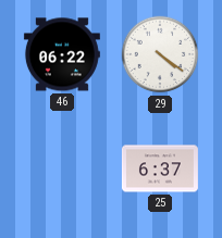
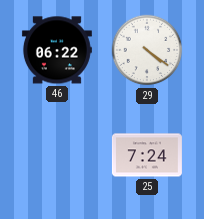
25: 6:37 -> 7:24 (147, 155)
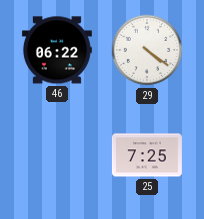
25: 7:24 -> 7:25 (147, 155)
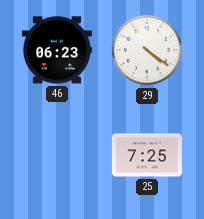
46: 06:22 -> 06:23 (57, 50)
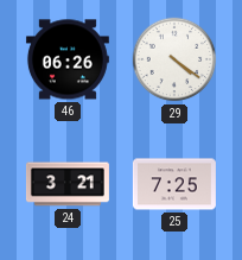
46: 06:23 -> 06:26 (68, 59)
24: none -> 3:21 (68, 184)
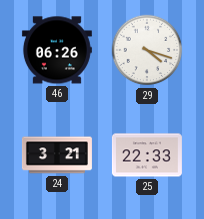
29: 4:21 -> 4:18 (147, 50)
25: 7:25 -> 22:33 (147, 155)
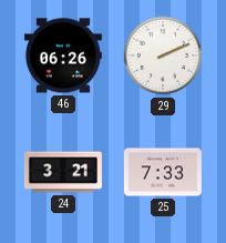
29: 4:18 -> 2:11 (163, 55)
25: 22:33 -> 7:33 (163, 172)
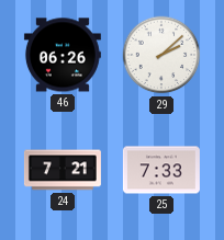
29: 2:11 -> 2:08 (161, 55)
24: 3:21 -> 7:21 (63, 170)
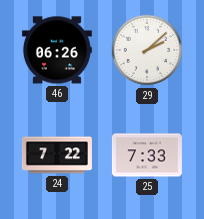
24: 7:21 -> 7:22 (57, 155)
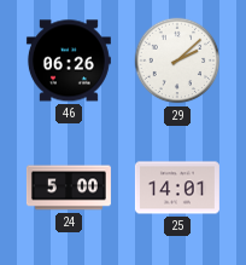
24: 7:22 -> 5:00 (69, 188)
25: 7:33 -> 14:01 (177, 188)
